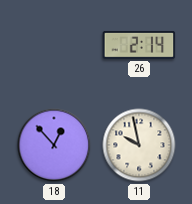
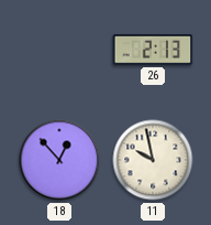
26: 2:14 -> 2:13 (153, 50)
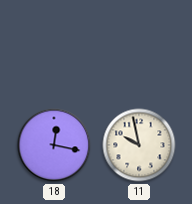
26: 2:13 -> none (153, 50)
18: 12:53 -> 12:17 (54, 145)
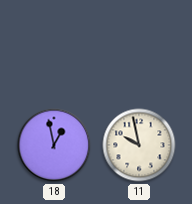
18: 12:17 -> 12:58 (54, 145)
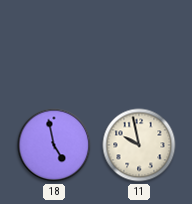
18: 12:58 -> 4:58 (54, 145)
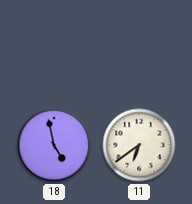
11: 9:58 -> 6:39 (139, 145)
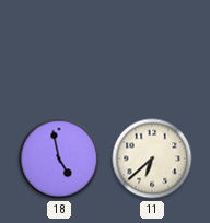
11: 6:39 -> 6:38 (152, 159)
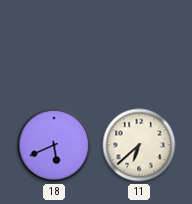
18: 4:58 -> 5:41 (54, 145)
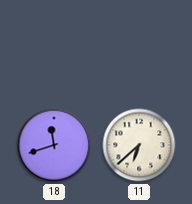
18: 5:41 -> 11:42 (54, 145)
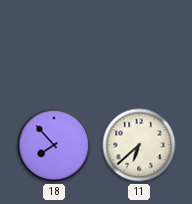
18: 11:42 -> 7:53 (54, 145)
